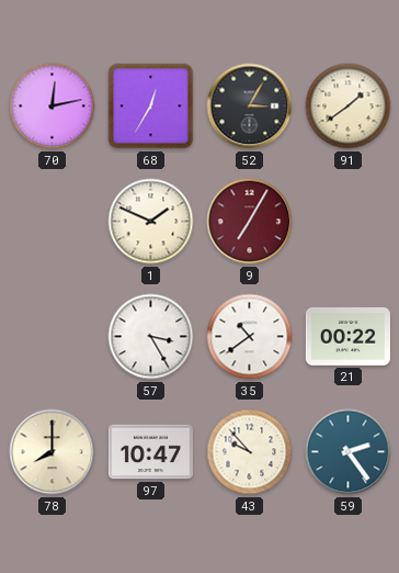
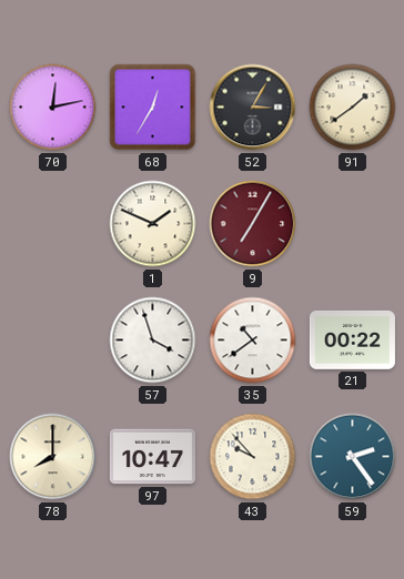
57: 3:25 -> 3:57 (153, 341)
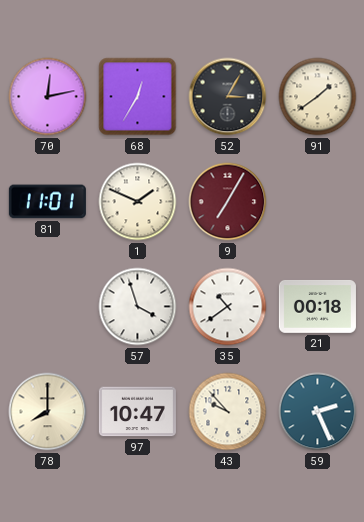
81: none -> 11:01 (47, 202)
21: 00:22 -> 00:18 (317, 306)
59: 2:24 -> 2:26 (318, 412)
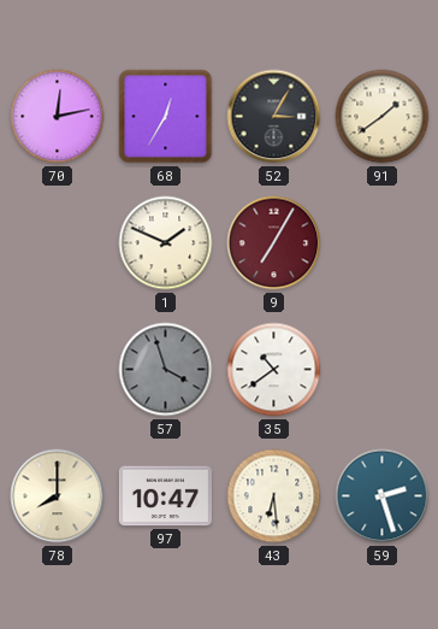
81: 11:01 -> none (47, 202)
57 dial: white -> grey (166, 370)
21: 00:18 -> none (317, 306)
43: 9:53 -> 6:29 (274, 496)
59: 2:26 -> 2:27 (383, 496)
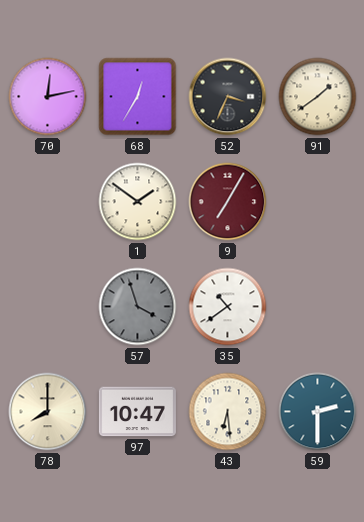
52: 3:05 -> 3:34 (228, 97)
1: 1:49 -> 1:51 (138, 202)
59: 2:27 -> 2:30 (318, 412)
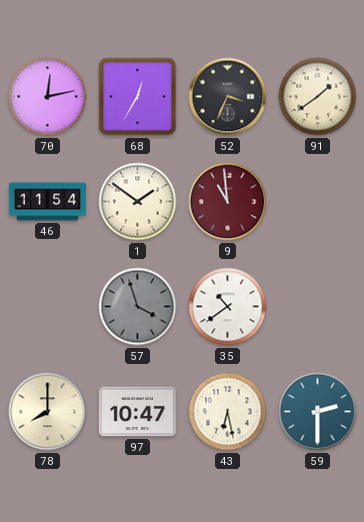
46: none -> 11:54 (47, 202)
9: 7:05 -> 10:59 (228, 202)
43: 6:29 -> 6:28 (228, 412)
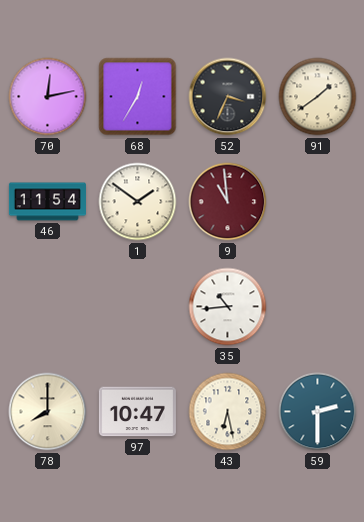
57: 3:57 -> none (138, 307)
35: 10:39 -> 10:44 (228, 307)
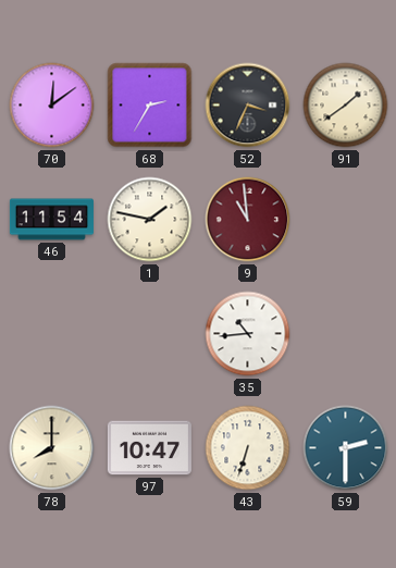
70: 12:13 -> 12:09 (52, 106)
68: 12:35 -> 2:35 (150, 106)
1: 1:51 -> 1:47 (150, 220)
43: 6:28 -> 6:33 (248, 448)
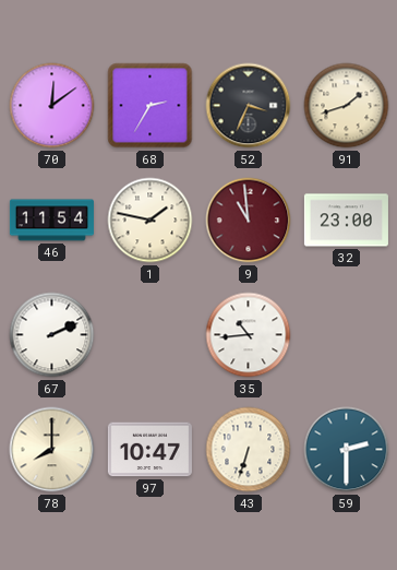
91: 1:39 -> 1:42 (347, 106)
32: none -> 23:00 (346, 221)
67: none -> 2:11 (52, 335)
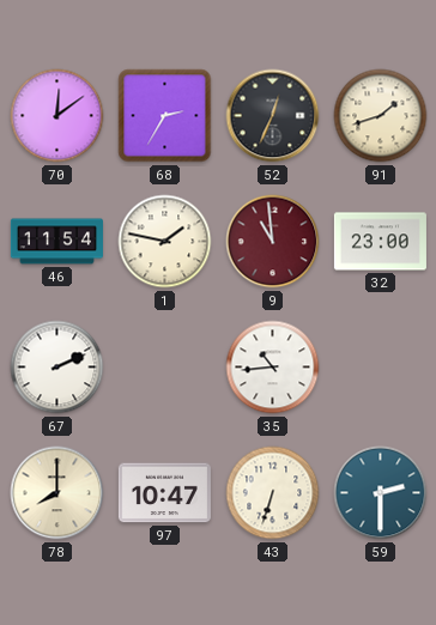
52: 3:34 -> 12:34 (273, 116)
